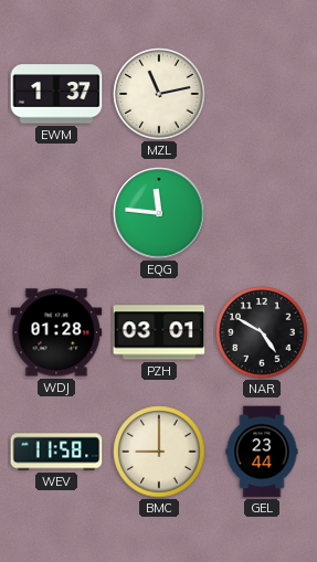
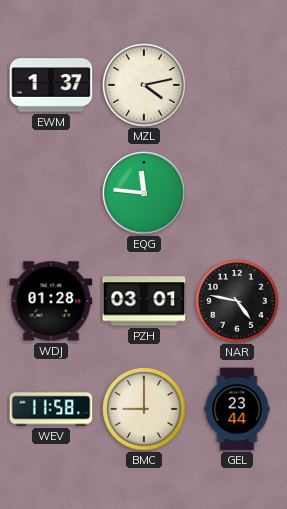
MZL: 11:13 -> 4:13 (144, 85)
NAR: 4:50 -> 4:47 (237, 301)
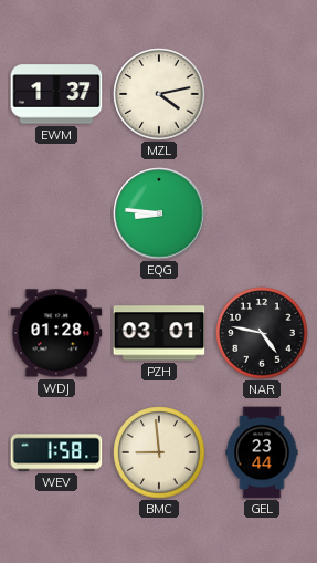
EQG: 11:46 -> 8:46 (159, 213)
WEV: 11:58 -> 1:58 (56, 452)
BMC: 9:00 -> 8:59 (159, 452)
